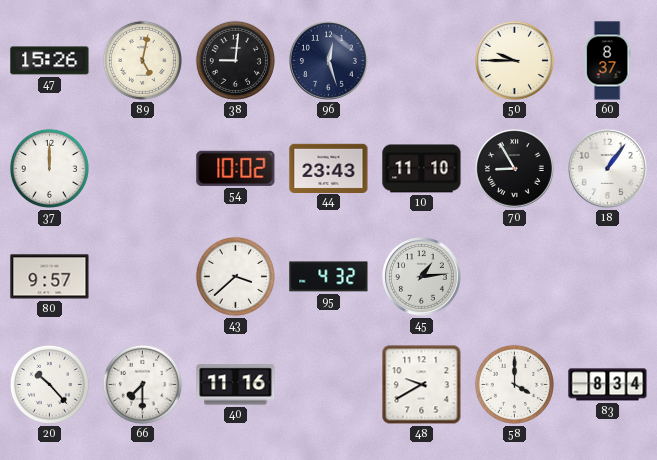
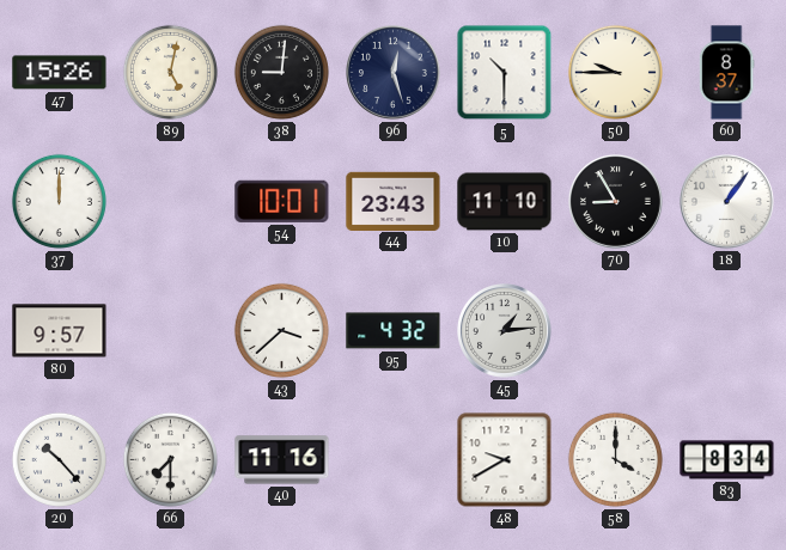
5: none -> 10:30 (505, 73)
54: 10:02 -> 10:01 (282, 201)
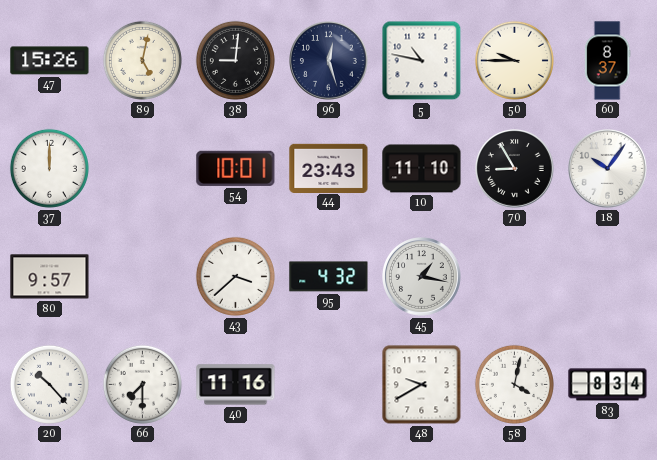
5: 10:30 -> 10:47 (422, 61)
18: 1:06 -> 10:06 (608, 169)
45: 1:14 -> 1:17 (422, 277)
58: 4:00 -> 4:02 (514, 384)
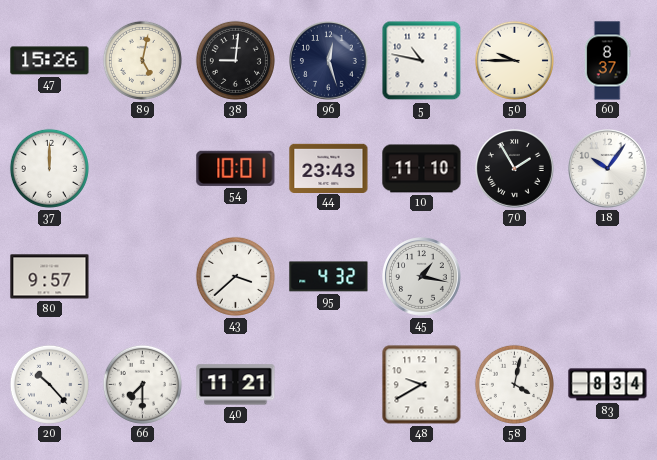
70: 8:55 -> 1:55 (515, 169)
40: 11:16 -> 11:21 (236, 385)
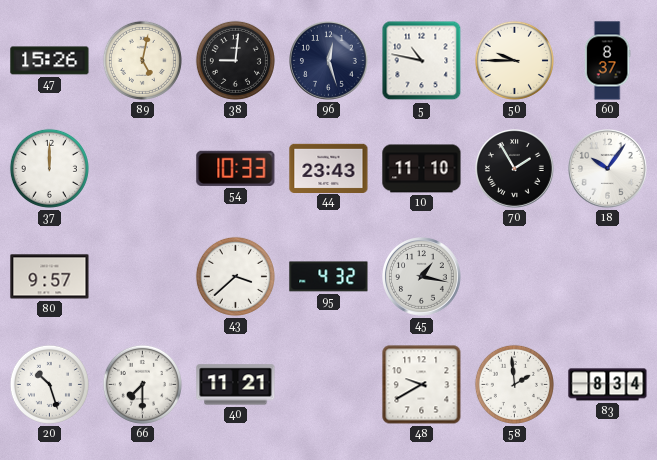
54: 10:01 -> 10:33 (236, 168)
20: 10:23 -> 10:27 (49, 384)
58: 4:02 -> 1:59 (514, 384)
